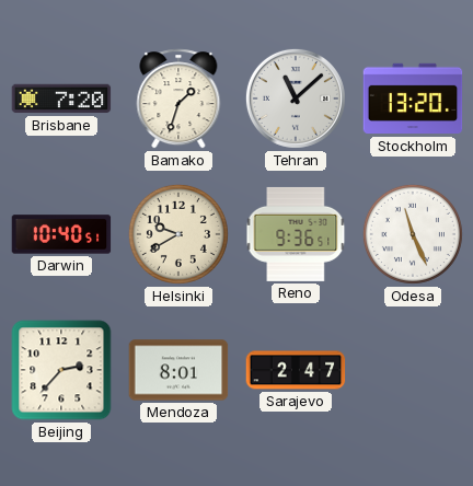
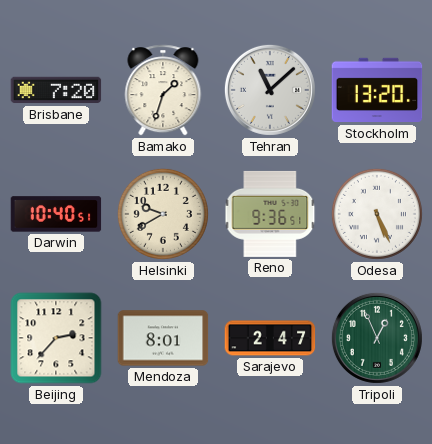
Odesa: 11:26 -> 5:26 (377, 214)
Tripoli: none -> 12:56 (377, 338)
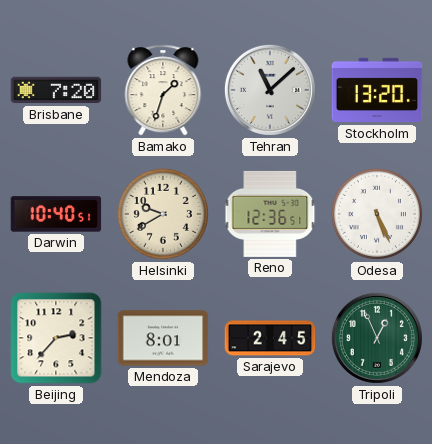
Reno: 9:36 -> 12:36 (270, 214)
Sarajevo: 2:47 -> 2:45 (270, 338)
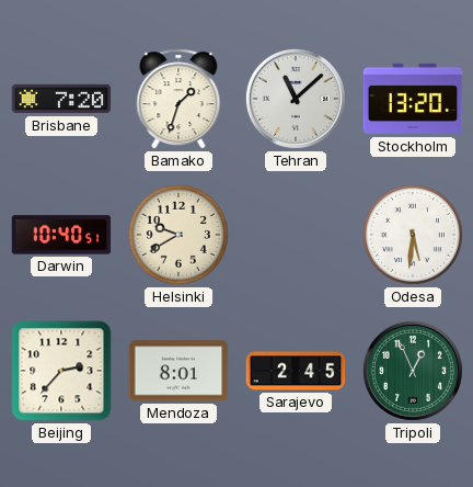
Reno: 12:36 -> none (270, 214)
Odesa: 5:26 -> 5:31 (413, 235)
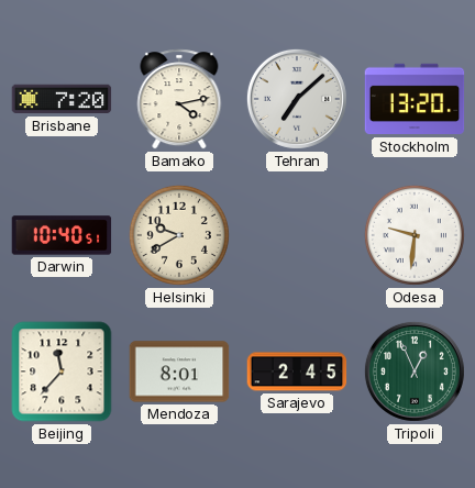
Bamako: 1:33 -> 4:13 (179, 99)
Tehran: 11:08 -> 7:08 (297, 99)
Odesa: 5:31 -> 9:31 (415, 235)
Beijing: 2:37 -> 11:37 (62, 371)
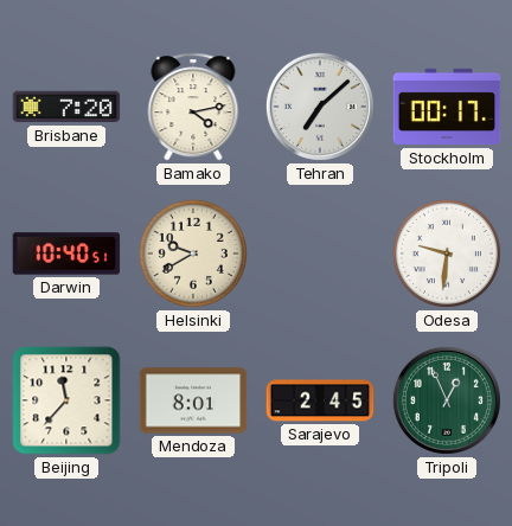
Stockholm: 13:20 -> 00:17 (447, 107)
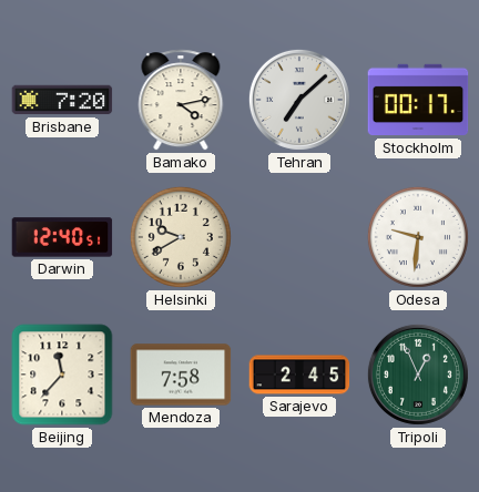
Darwin: 10:40 -> 12:40 (62, 237)
Mendoza: 8:01 -> 7:58 (181, 375)
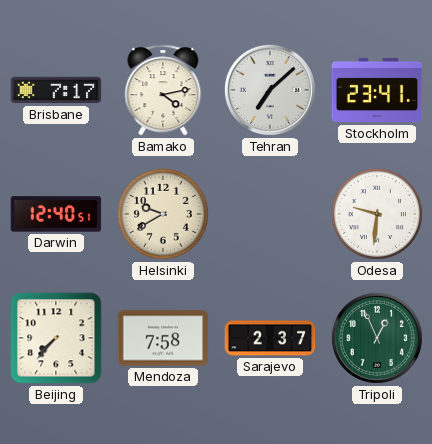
Brisbane: 7:20 -> 7:17 (56, 90)
Stockholm: 00:17 -> 23:41 (377, 90)
Beijing: 11:37 -> 7:37 (56, 338)
Sarajevo: 2:45 -> 2:37 (270, 338)
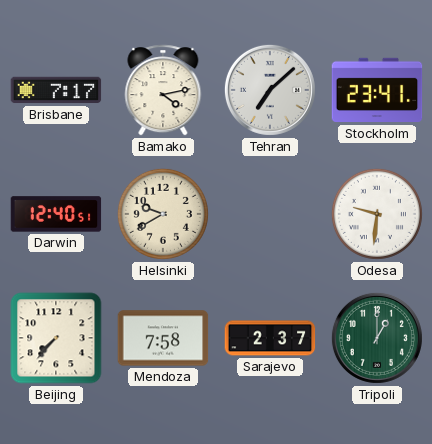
Tripoli: 12:56 -> 1:00 (377, 338)
